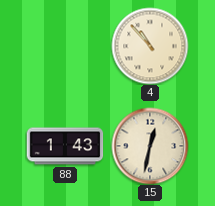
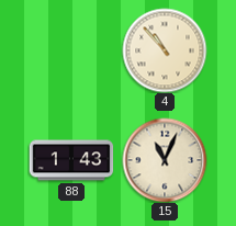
15: 12:32 -> 11:04 (165, 160)
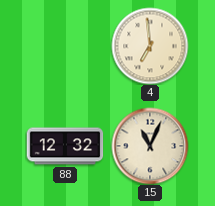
4: 10:53 -> 6:59 (150, 46)
88: 1:43 -> 12:32 (65, 146)
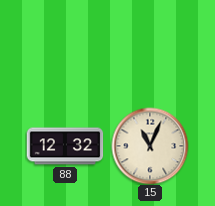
4: 6:59 -> none (150, 46)
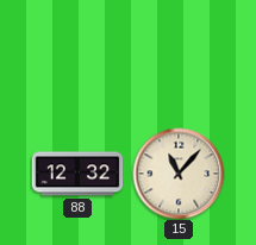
15: 11:04 -> 11:07 (179, 174)
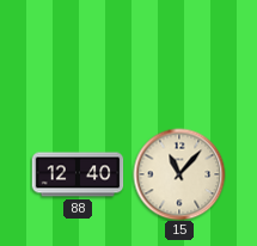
88: 12:32 -> 12:40 (78, 174)
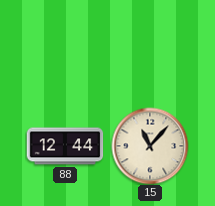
88: 12:40 -> 12:44 (65, 146)
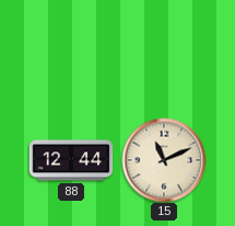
15: 11:07 -> 11:11 (164, 160)
